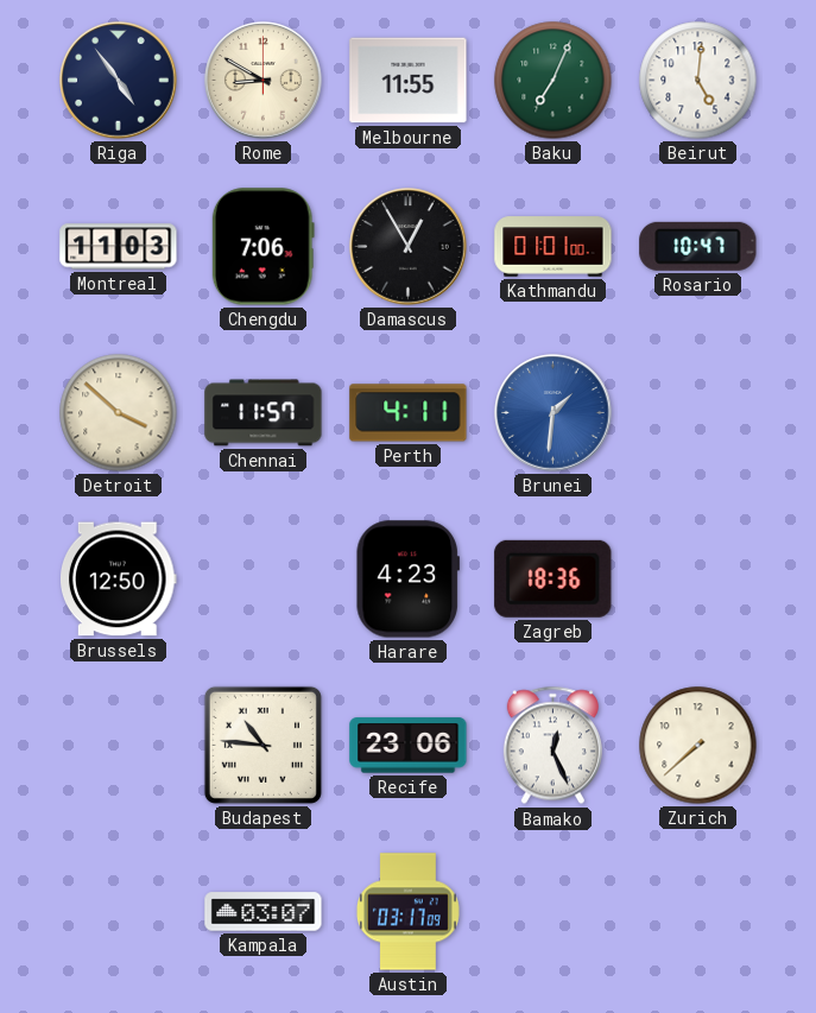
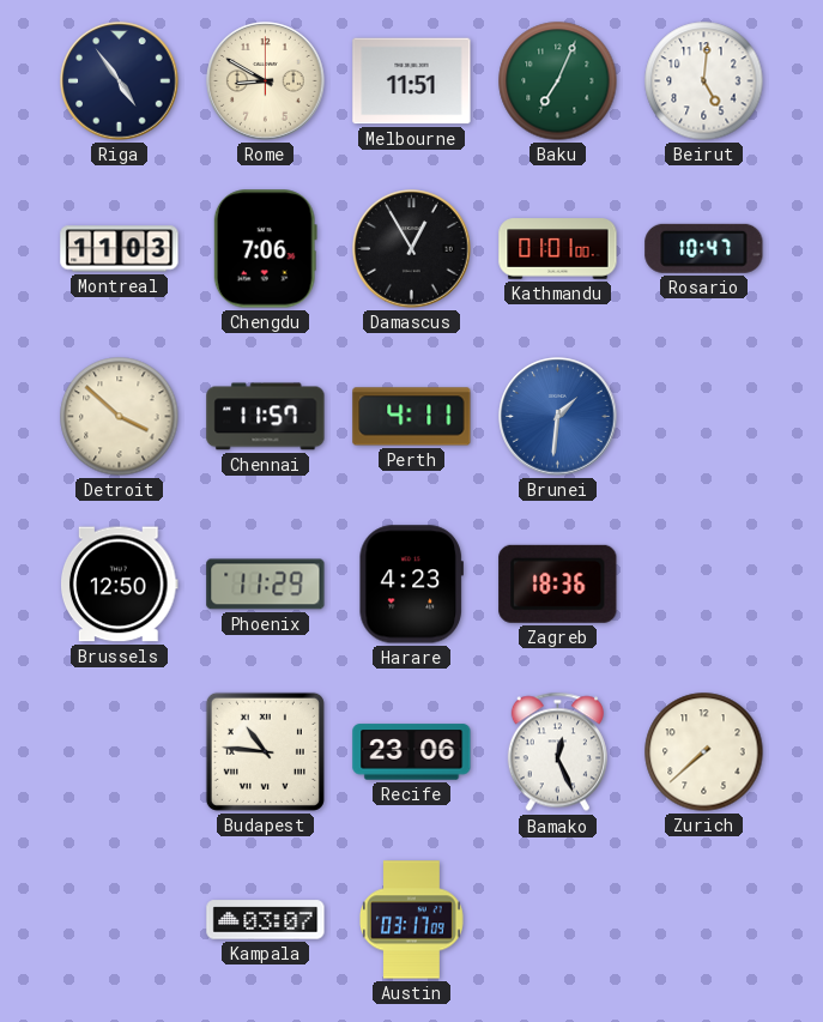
Melbourne: 11:55 -> 11:51 (412, 81)
Phoenix: none -> 11:29 (266, 585)
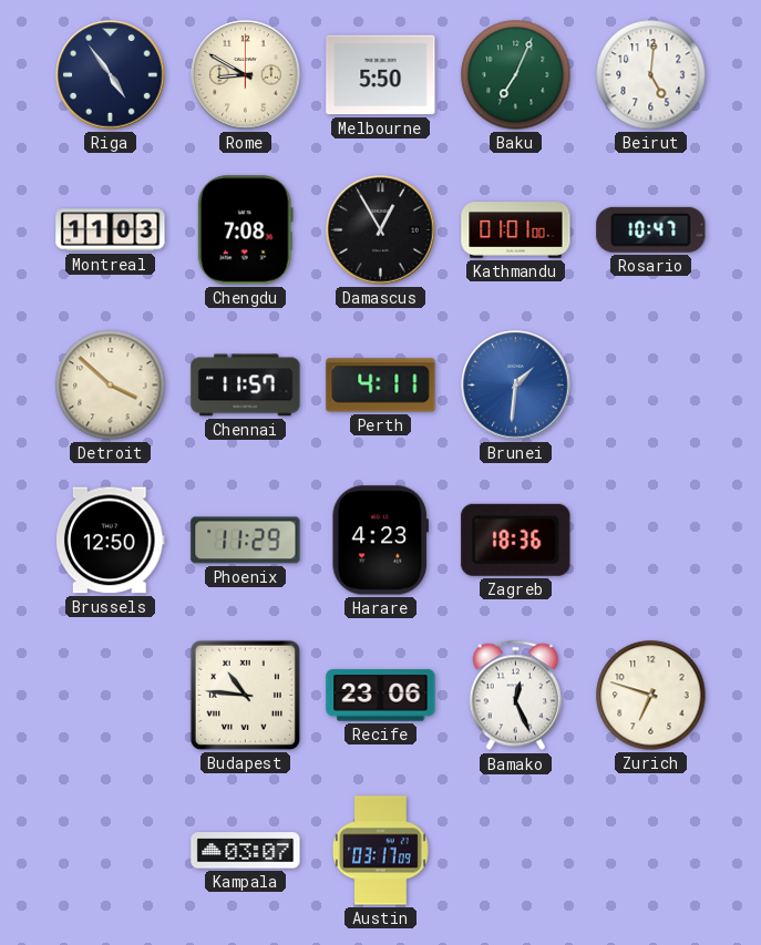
Melbourne: 11:51 -> 5:50 (381, 75)
Chengdu: 7:06 -> 7:08 (245, 230)
Zurich: 7:38 -> 6:48 (651, 696)
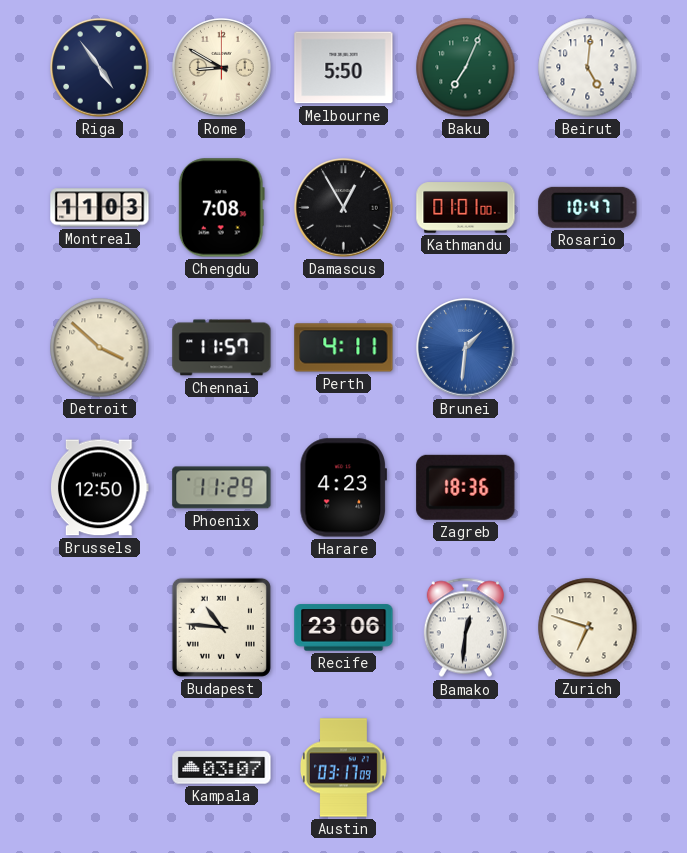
Bamako: 12:26 -> 12:31 (465, 628)
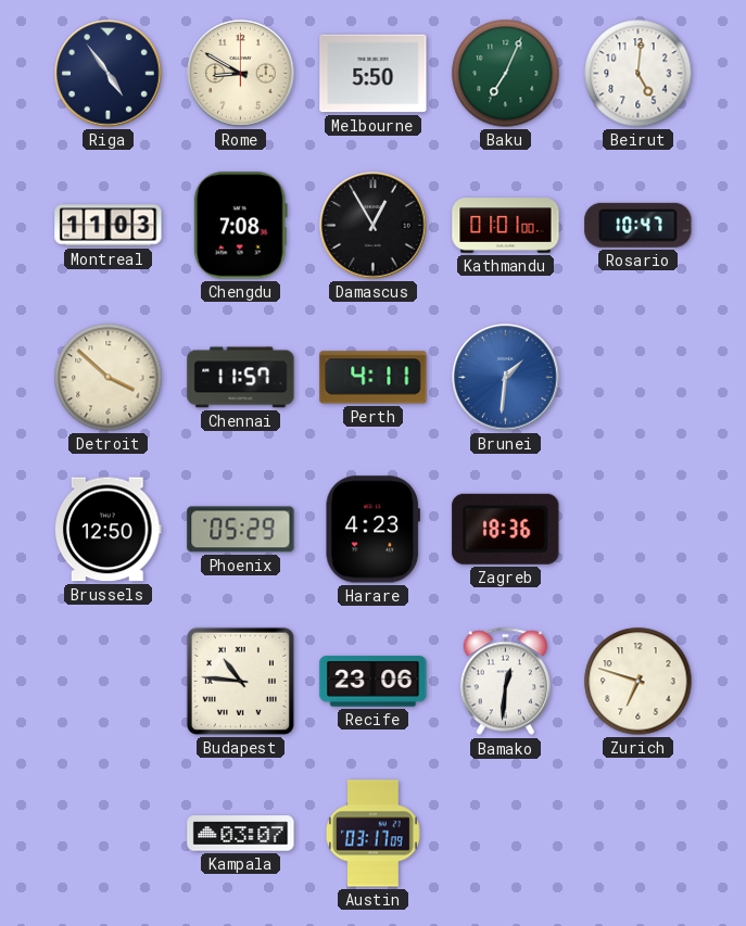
Phoenix: 11:29 -> 05:29 (241, 530)
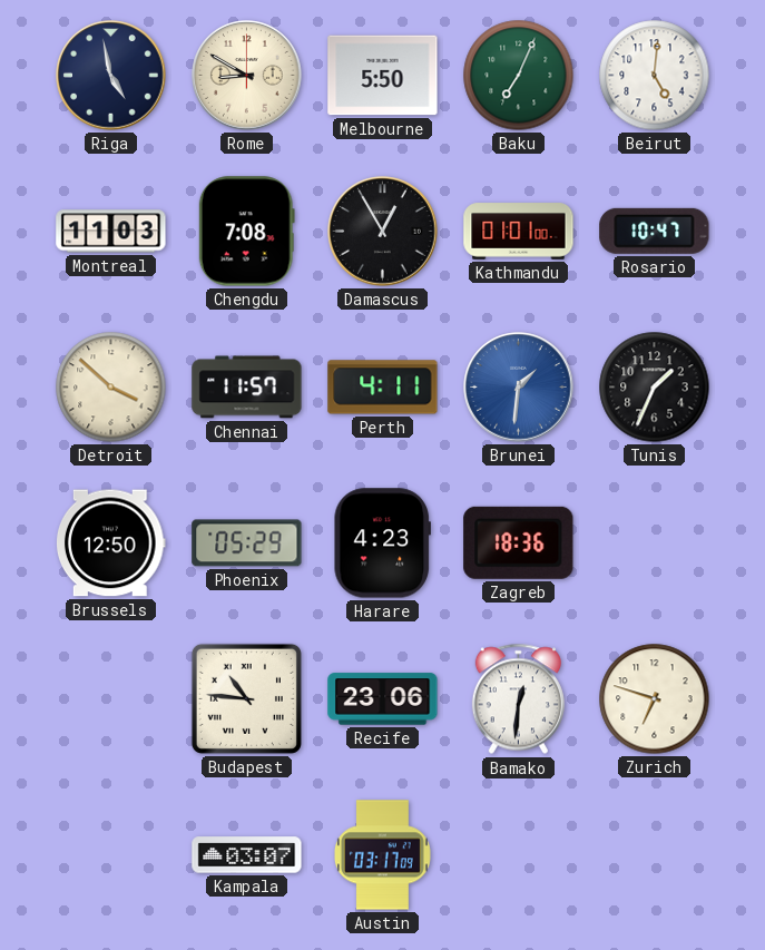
Riga: 4:54 -> 4:58 (111, 76)
Tunis: none -> 1:34 (655, 388)
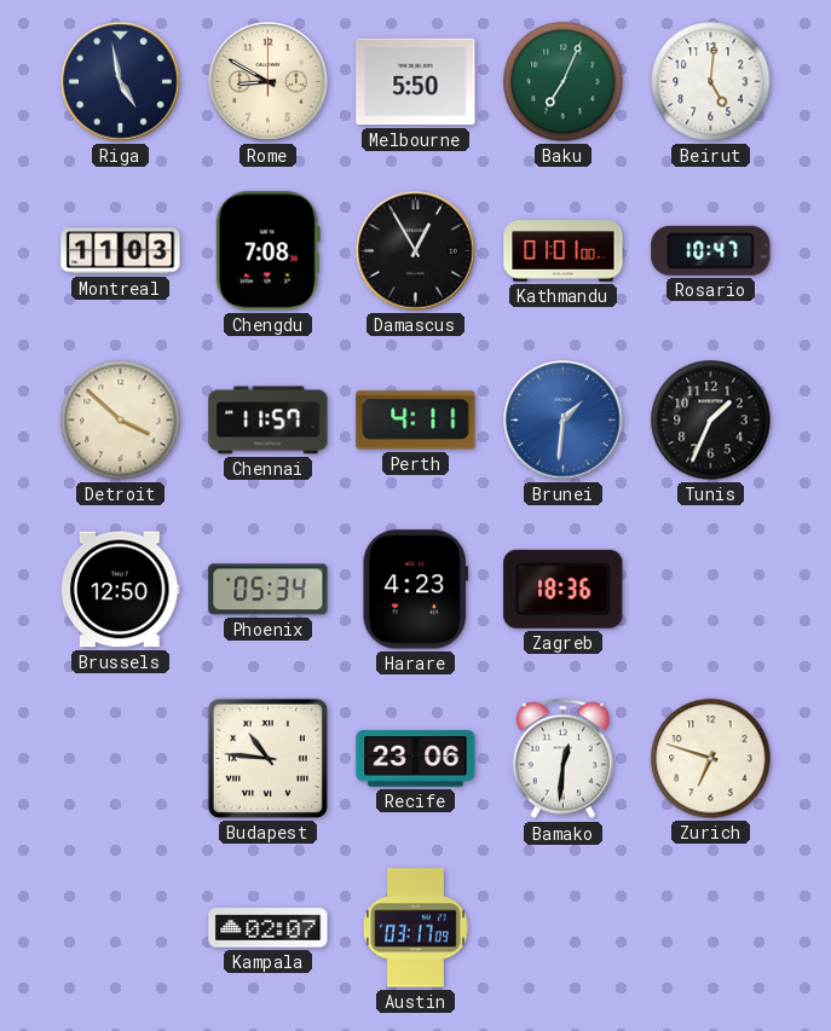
Phoenix: 05:29 -> 05:34 (269, 590)
Kampala: 03:07 -> 02:07 (269, 928)
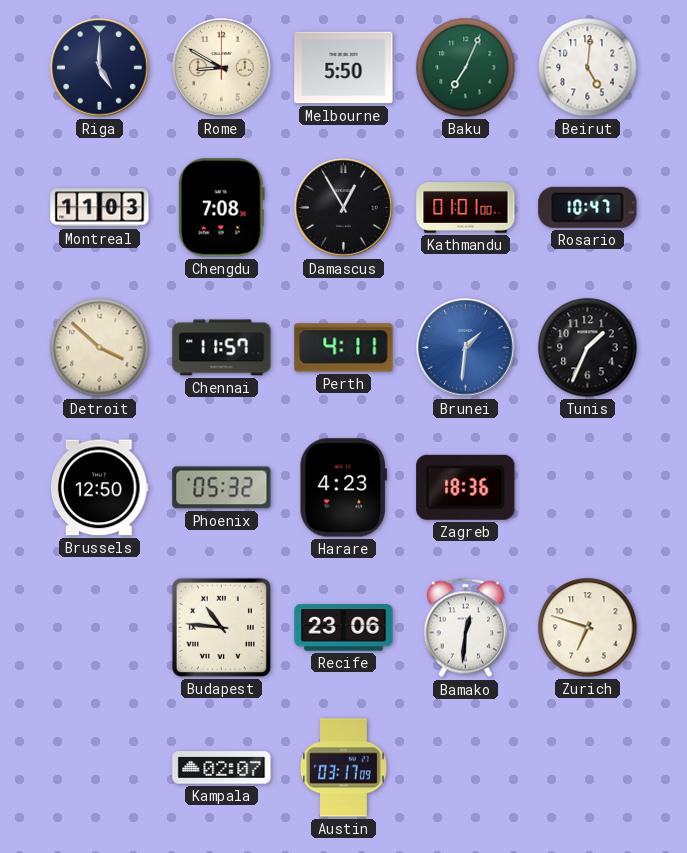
Riga: 4:58 -> 5:00 (100, 68)
Phoenix: 05:34 -> 05:32 (222, 488)
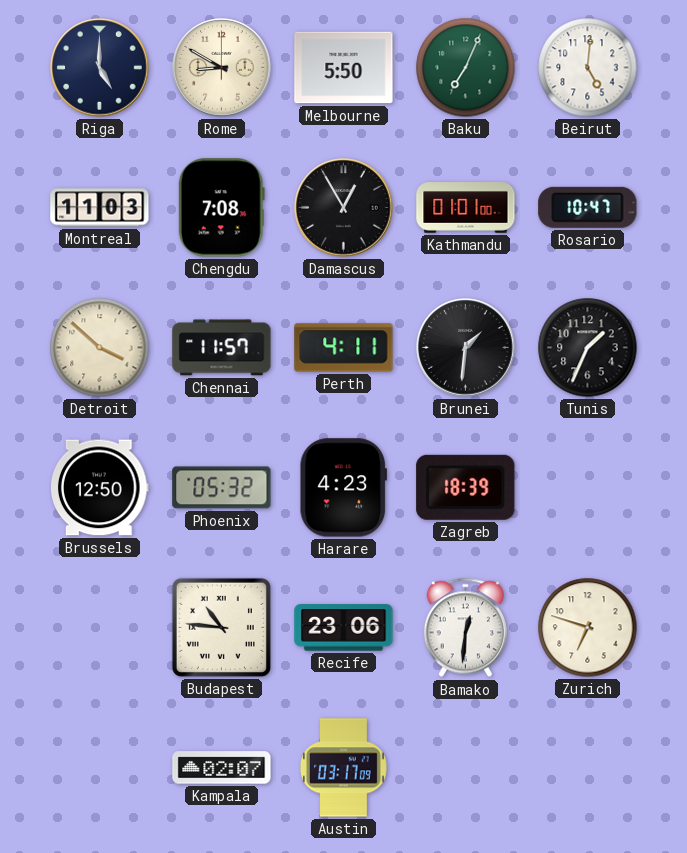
Brunei dial: blue -> black (466, 348)
Zagreb: 18:36 -> 18:39 (466, 487)
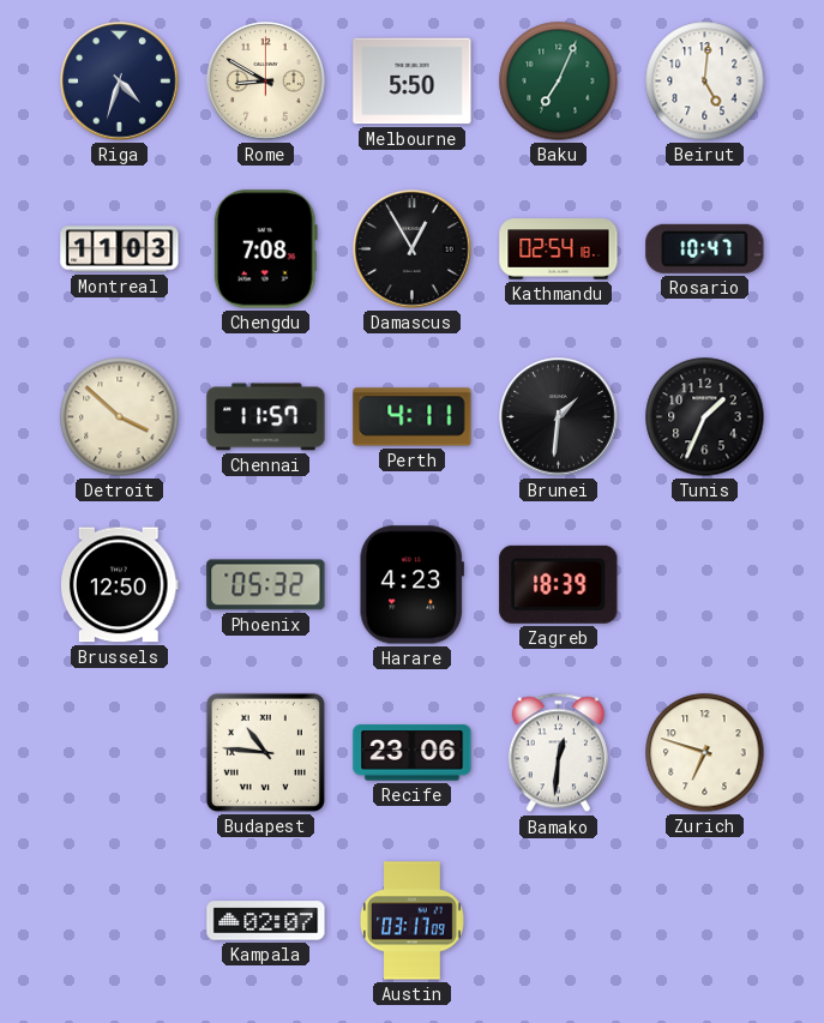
Riga: 5:00 -> 4:33 (120, 82)
Kathmandu: 01:01 -> 02:54 (559, 249)
